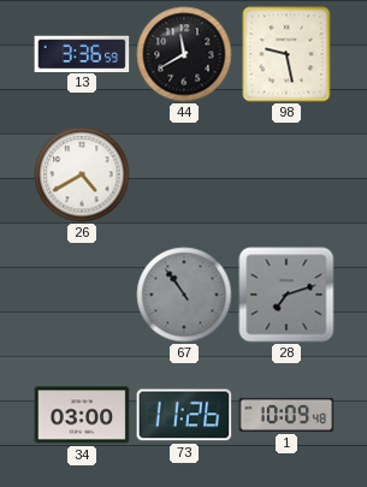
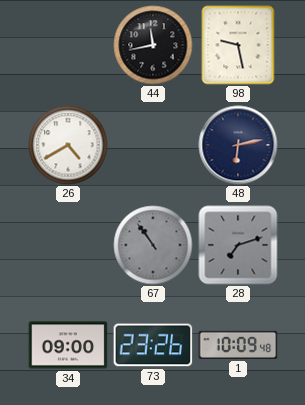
13: 3:36 -> none (82, 53)
44: 11:40 -> 11:43 (153, 45)
48: none -> 6:13 (238, 145)
34: 03:00 -> 09:00 (68, 345)
73: 11:26 -> 23:26 (153, 345)
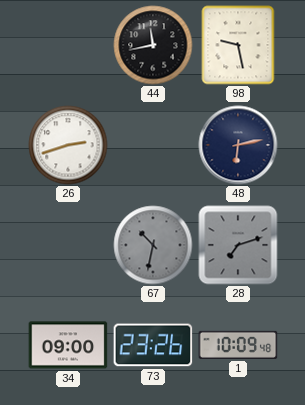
26: 4:40 -> 2:42 (68, 145)
67: 10:54 -> 10:32 (153, 245)
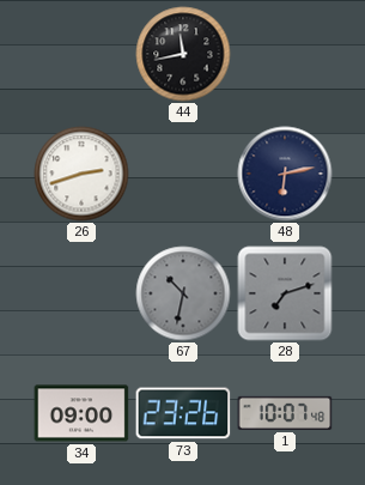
98: 9:28 -> none (238, 45)
1: 10:09 -> 10:07 (285, 413)
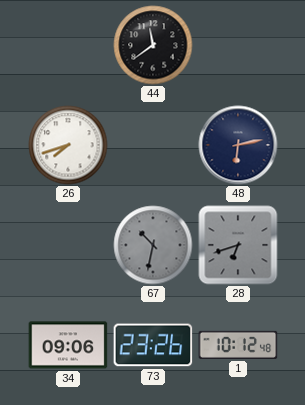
44: 11:43 -> 11:39 (153, 45)
26: 2:42 -> 7:42 (68, 145)
28: 7:12 -> 6:42 (238, 245)
34: 09:00 -> 09:06 (68, 345)
1: 10:07 -> 10:12 (238, 345)
